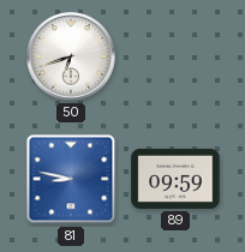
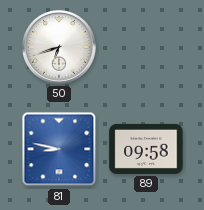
89: 09:59 -> 09:58 (146, 149)
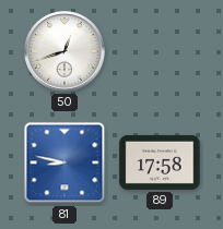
50: 6:42 -> 12:42 (64, 51)
89: 09:58 -> 17:58 (160, 162)
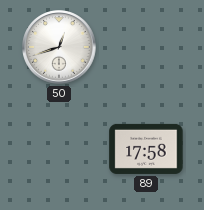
81: 8:47 -> none (64, 162)
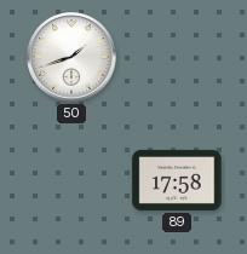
50: 12:42 -> 1:42 (71, 57)
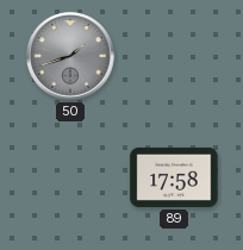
50 dial: white -> grey (70, 56)
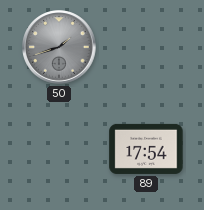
89: 17:58 -> 17:54 (146, 149)
